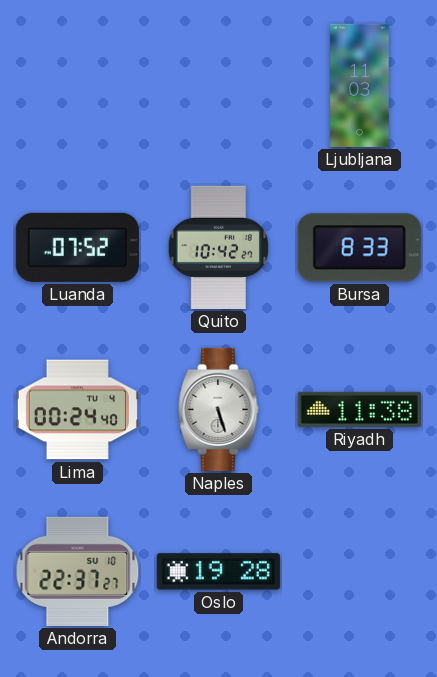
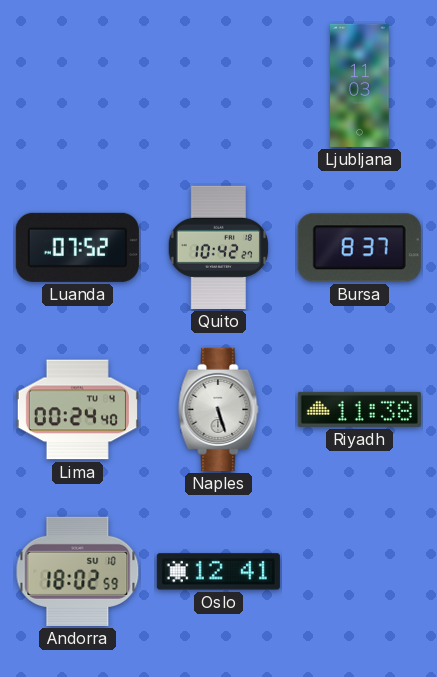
Bursa: 8:33 -> 8:37 (359, 248)
Andorra: 22:37 -> 18:02 (78, 571)
Oslo: 19:28 -> 12:41 (218, 572)
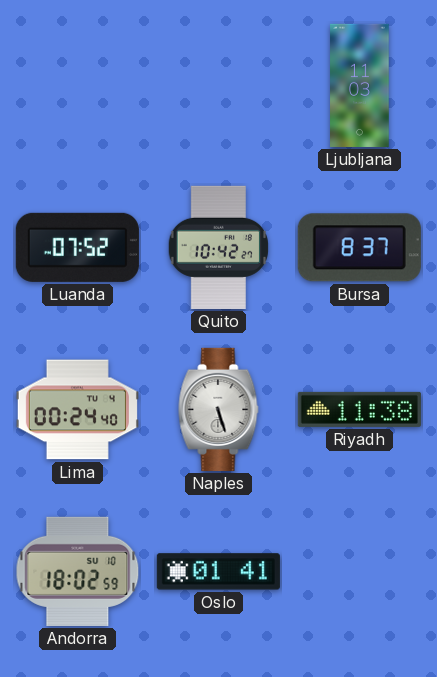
Oslo: 12:41 -> 01:41 (218, 572)
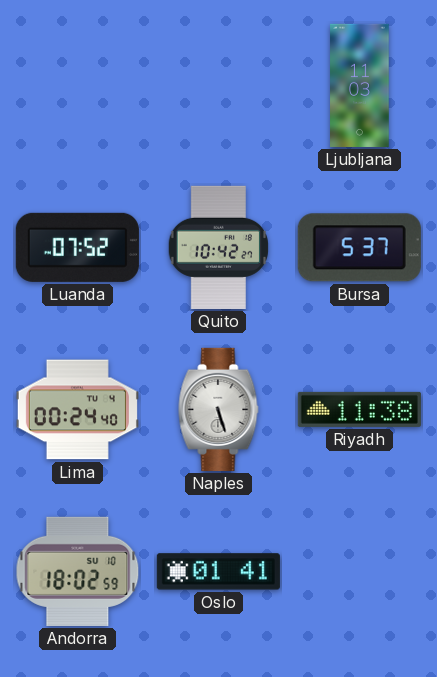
Bursa: 8:37 -> 5:37 (359, 248)
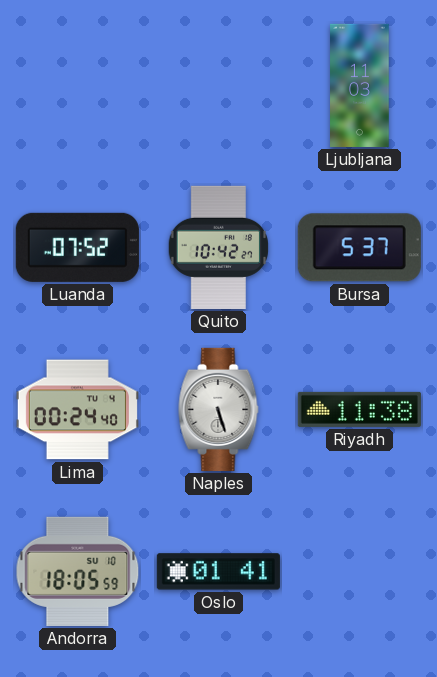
Andorra: 18:02 -> 18:05 (78, 571)
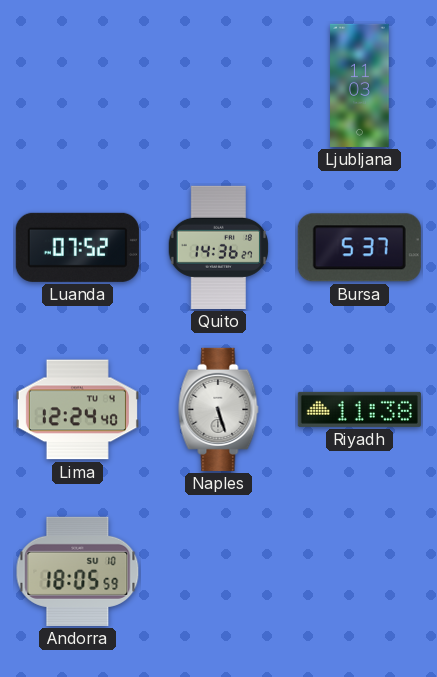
Quito: 10:42 -> 14:36 (218, 247)
Lima: 00:24 -> 12:24 (77, 410)
Oslo: 01:41 -> none (218, 572)
